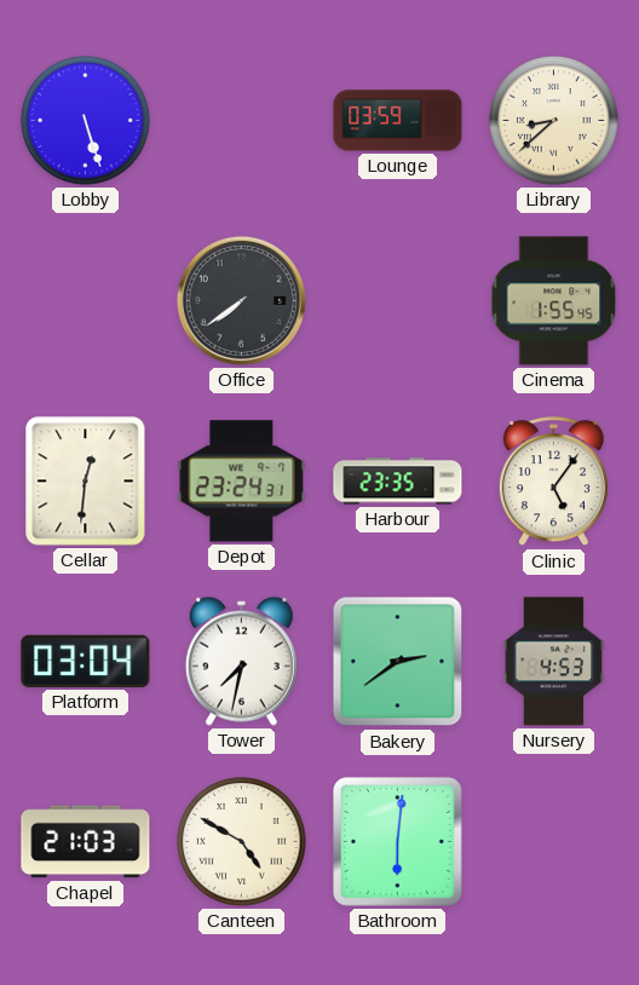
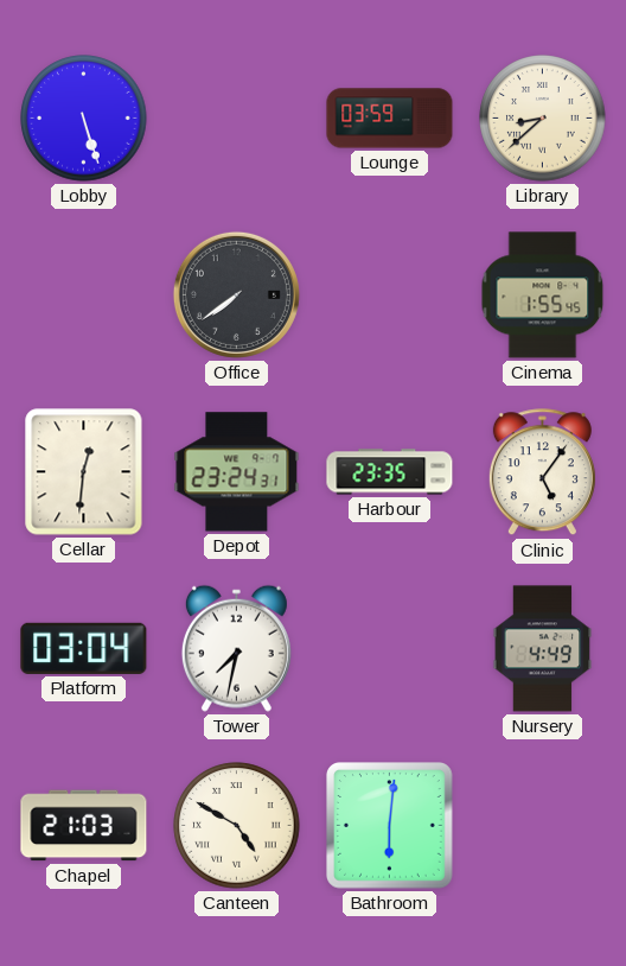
Bakery: 2:39 -> none (398, 662)
Nursery: 4:53 -> 4:49 (543, 649)
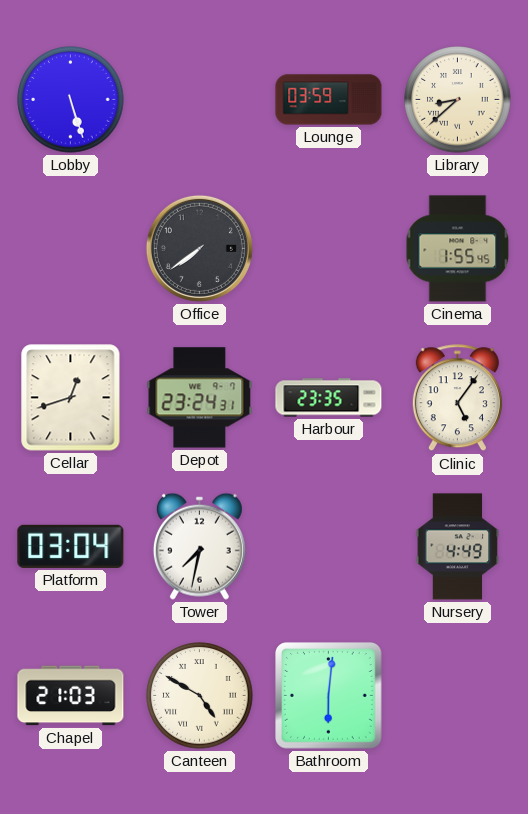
Cellar: 12:31 -> 12:42 (71, 398)
